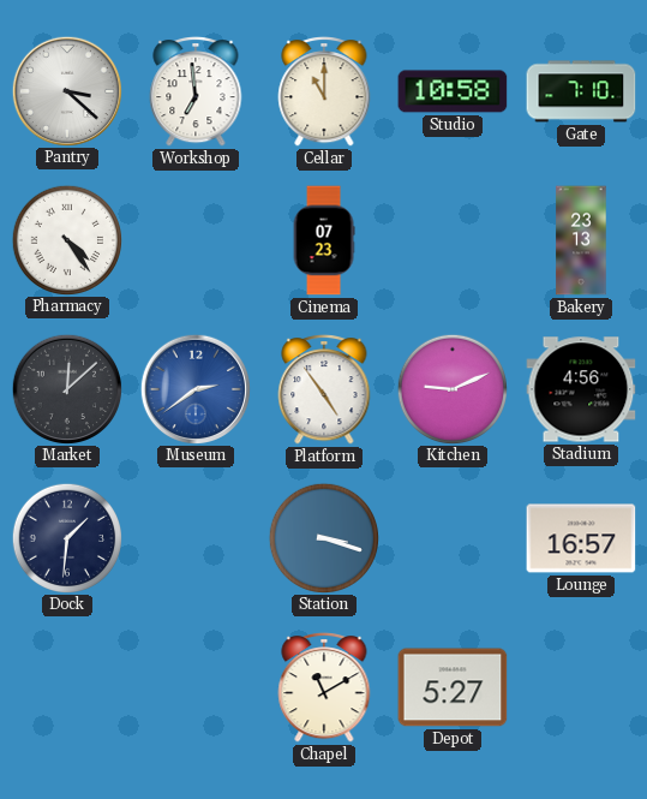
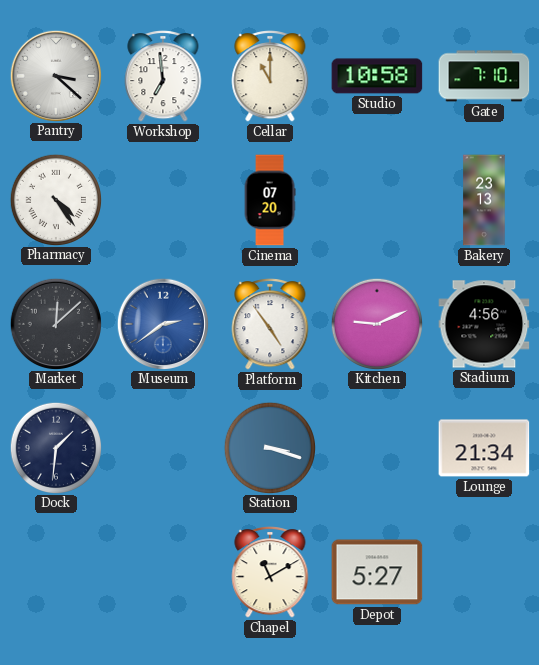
Cinema: 07:23 -> 07:20 (270, 200)
Lounge: 16:57 -> 21:34 (484, 448)
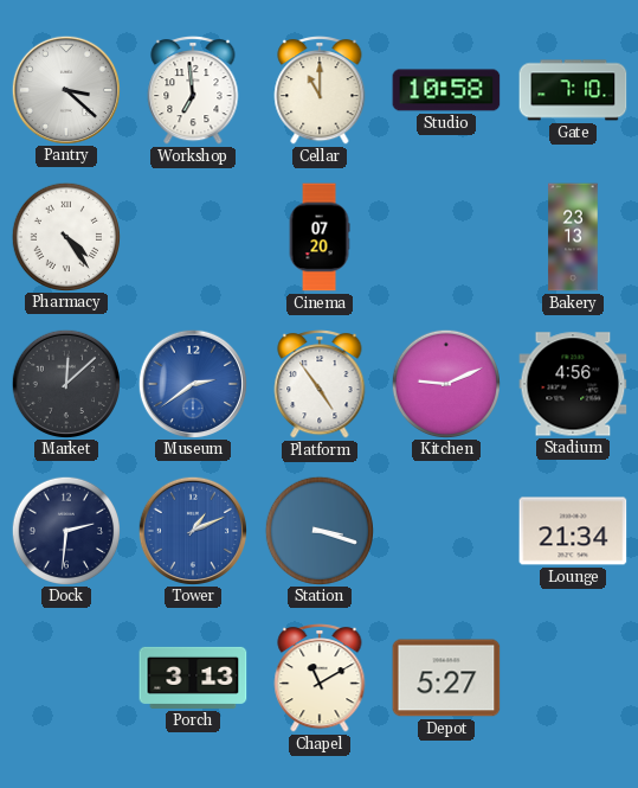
Dock: 1:31 -> 2:31 (65, 530)
Tower: none -> 1:11 (192, 530)
Porch: none -> 3:13 (193, 678)
